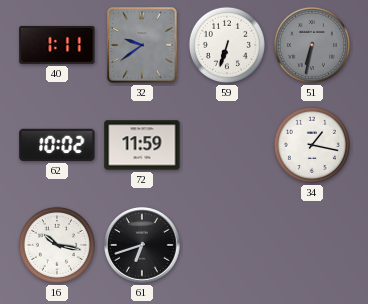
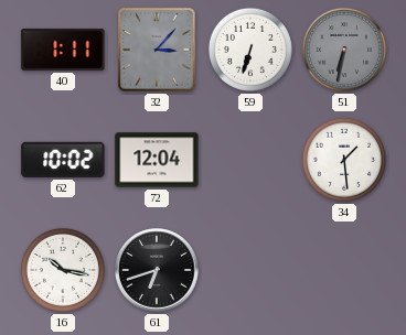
32: 9:39 -> 3:07 (157, 50)
72: 11:59 -> 12:04 (157, 160)
34: 1:17 -> 1:29 (344, 160)
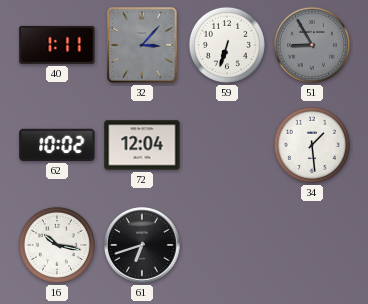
51: 6:32 -> 8:55 (312, 45)
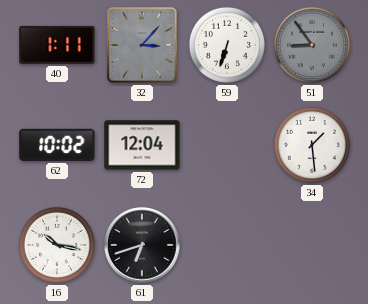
51: 8:55 -> 8:54 (312, 45)
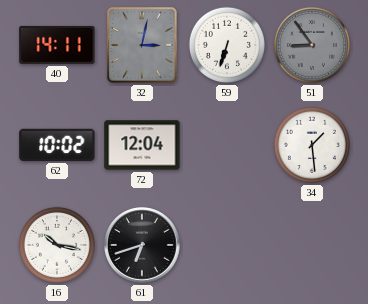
40: 1:11 -> 14:11 (57, 45)
32: 3:07 -> 3:02 (142, 45)
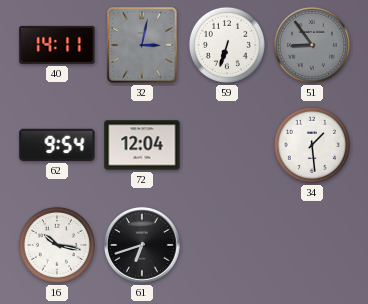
62: 10:02 -> 9:54 (57, 145)
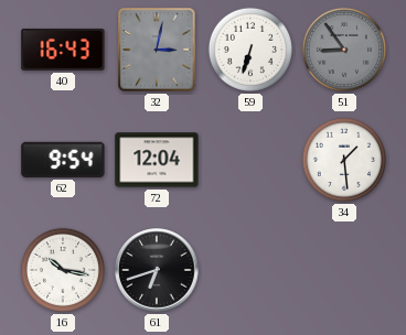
40: 14:11 -> 16:43 (63, 50)
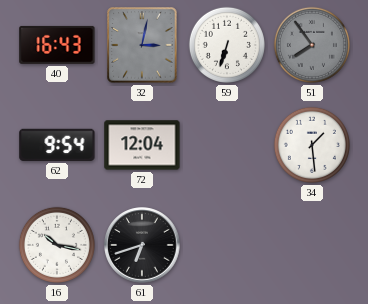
51: 8:54 -> 7:54 (312, 45)
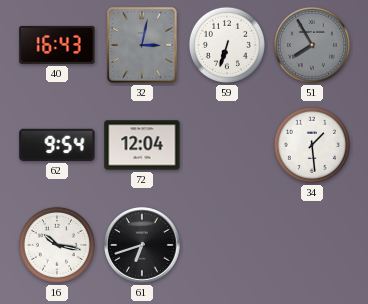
51: 7:54 -> 7:55 (312, 45)
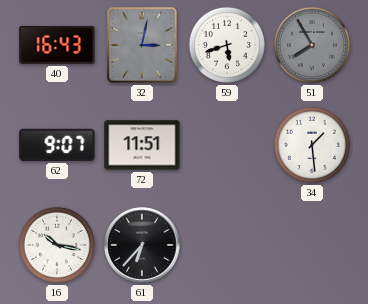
59: 6:33 -> 5:42 (227, 45)
62: 9:54 -> 9:07 (57, 145)
72: 12:04 -> 11:51 (142, 145)
61: 6:42 -> 6:37 (142, 245)
